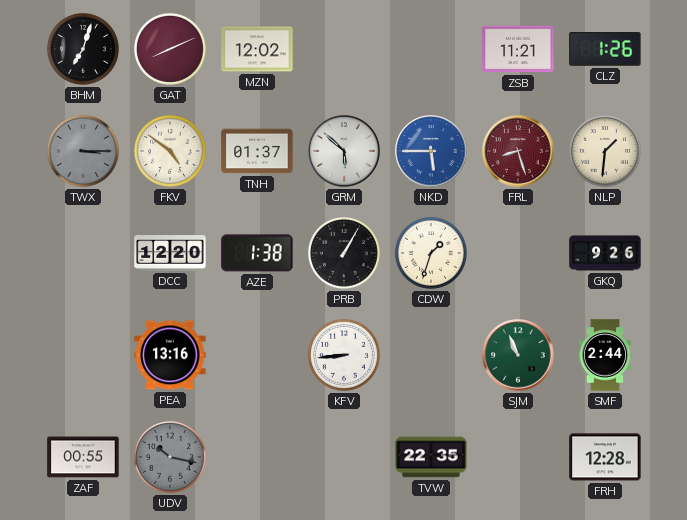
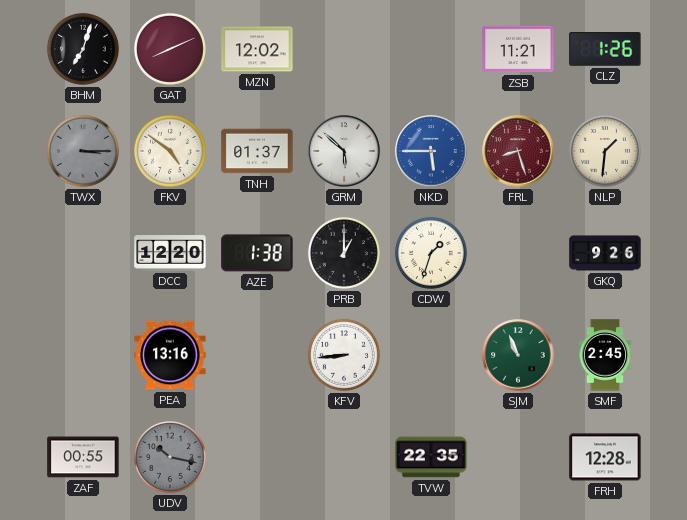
PRB: 1:05 -> 1:00 (344, 253)
SMF: 2:44 -> 2:45 (605, 355)
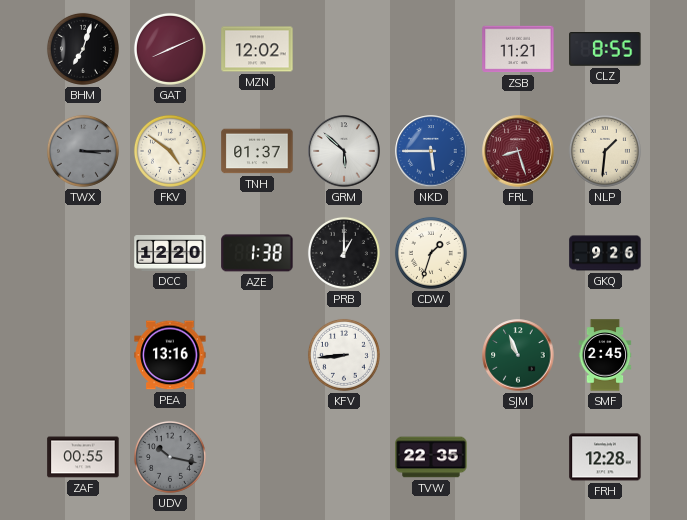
CLZ: 1:26 -> 8:55 (605, 50)
